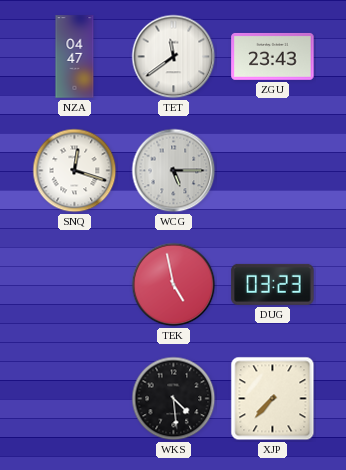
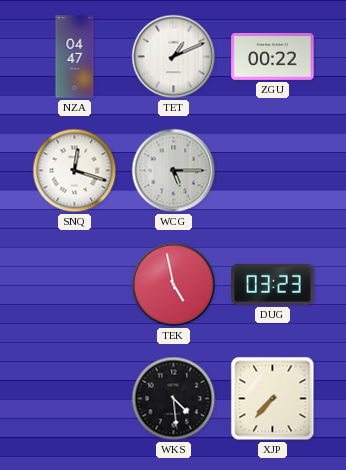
TET: 11:39 -> 1:11 (174, 57)
ZGU: 23:43 -> 00:22 (273, 56)
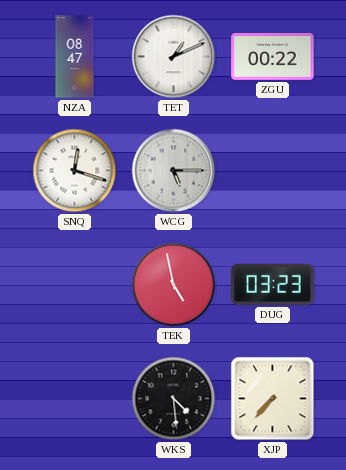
NZA: 04:47 -> 08:47 (75, 57)
